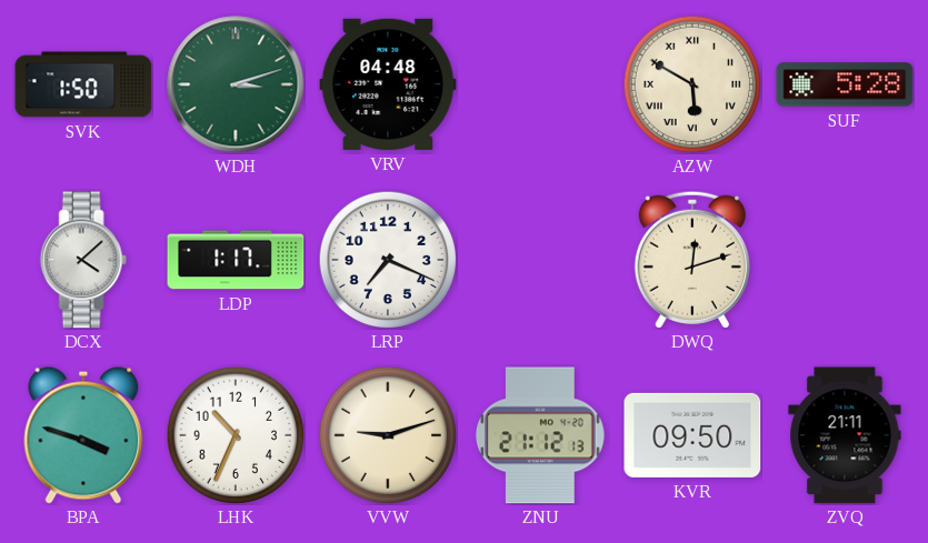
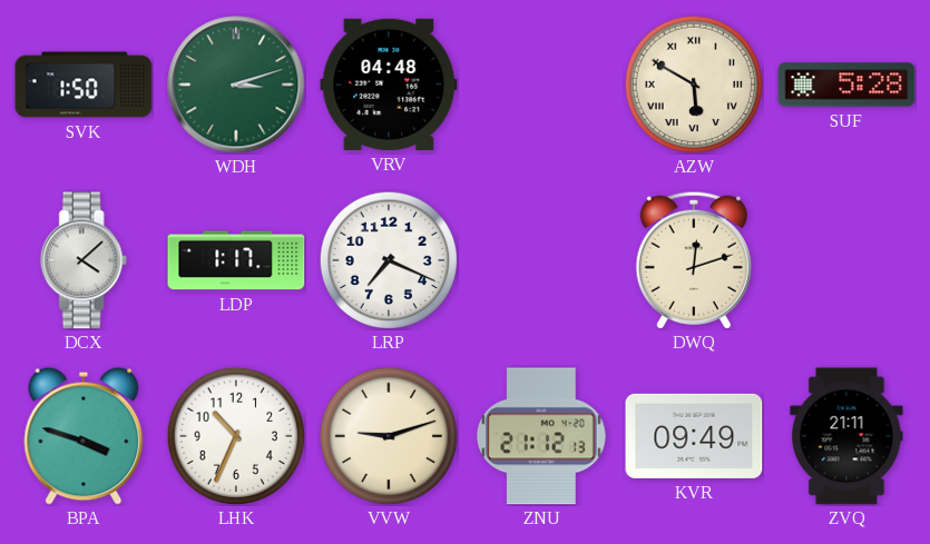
KVR: 09:50 -> 09:49 (694, 436)
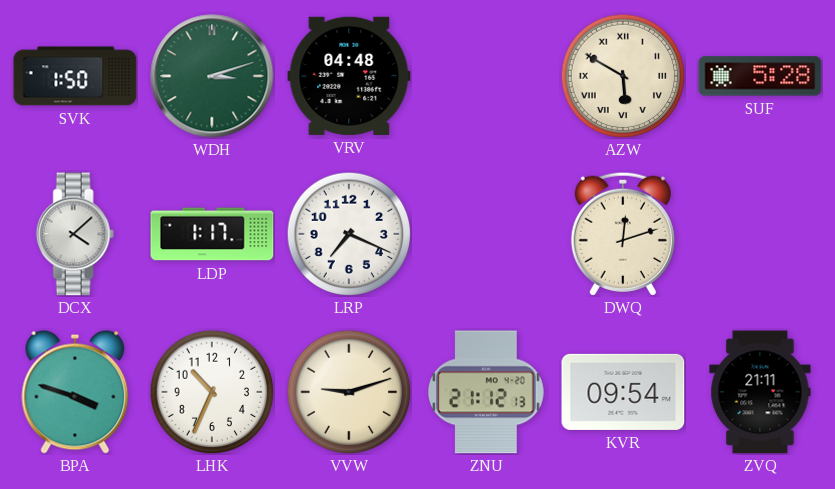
KVR: 09:49 -> 09:54 (623, 392)
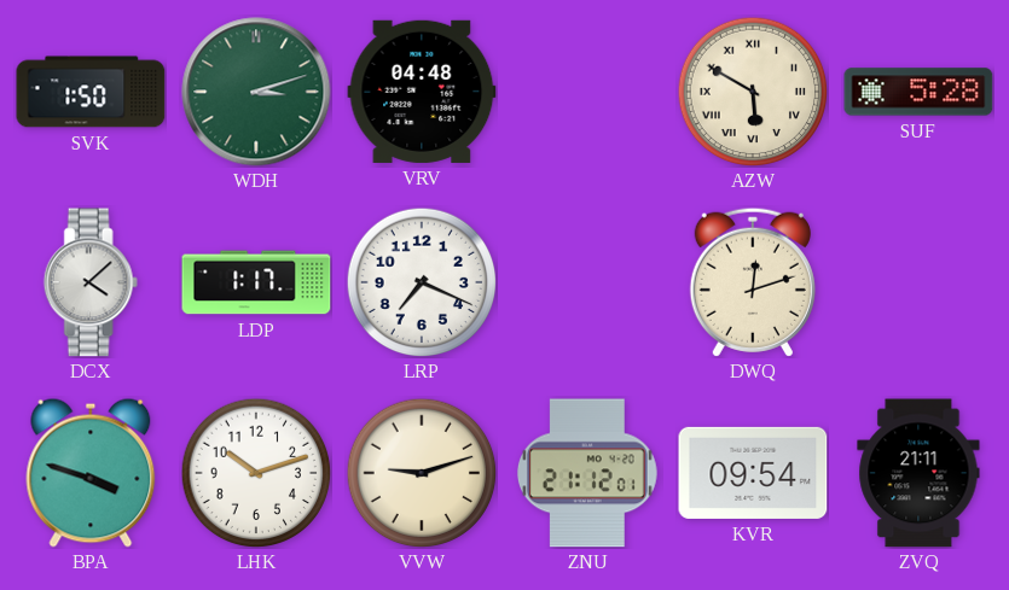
LHK: 10:34 -> 10:12 (256, 473)
ZNU: 21:12:13 -> 21:12:01 (587, 473)
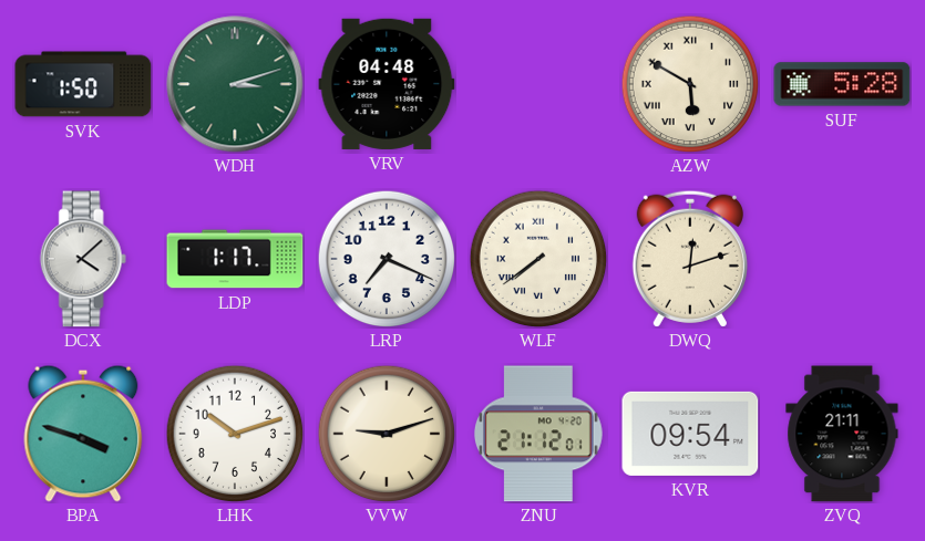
WLF: none -> 7:39 (538, 259)
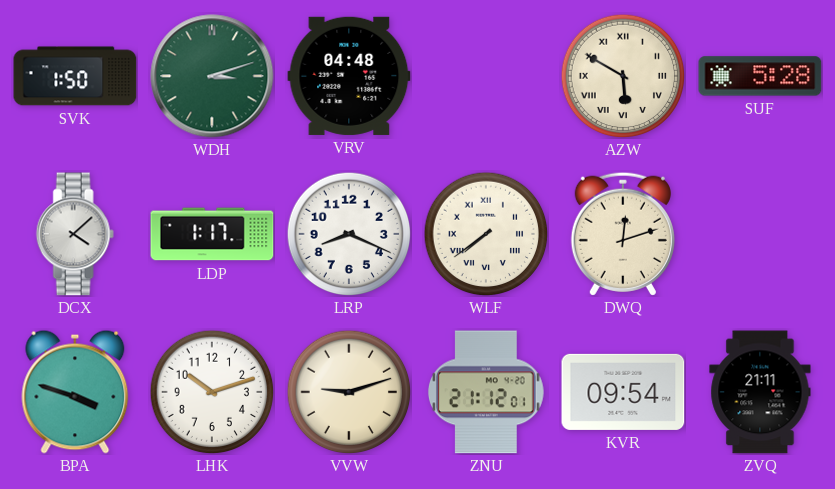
LRP: 7:19 -> 8:19 (349, 234)
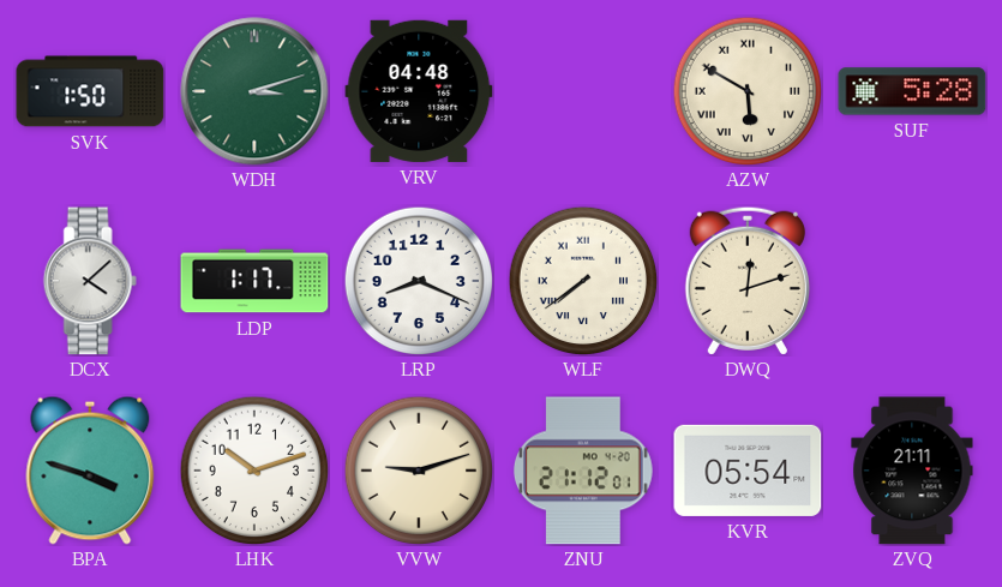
KVR: 09:54 -> 05:54 (748, 471)
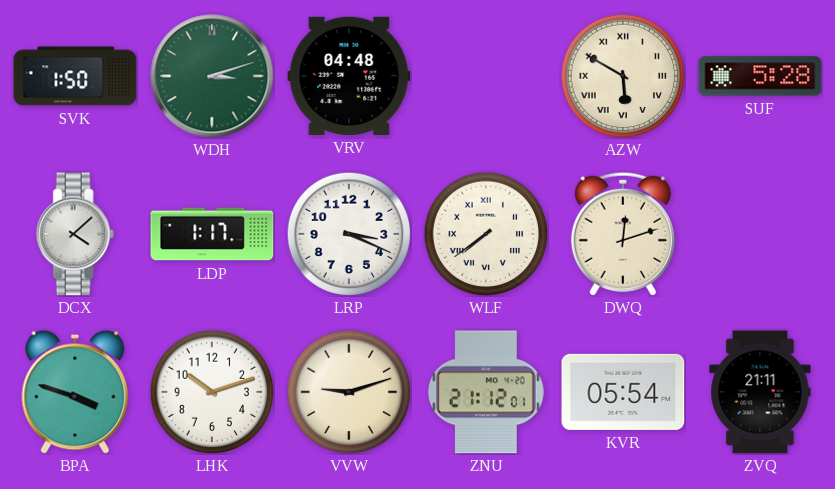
LRP: 8:19 -> 3:19 (349, 234)
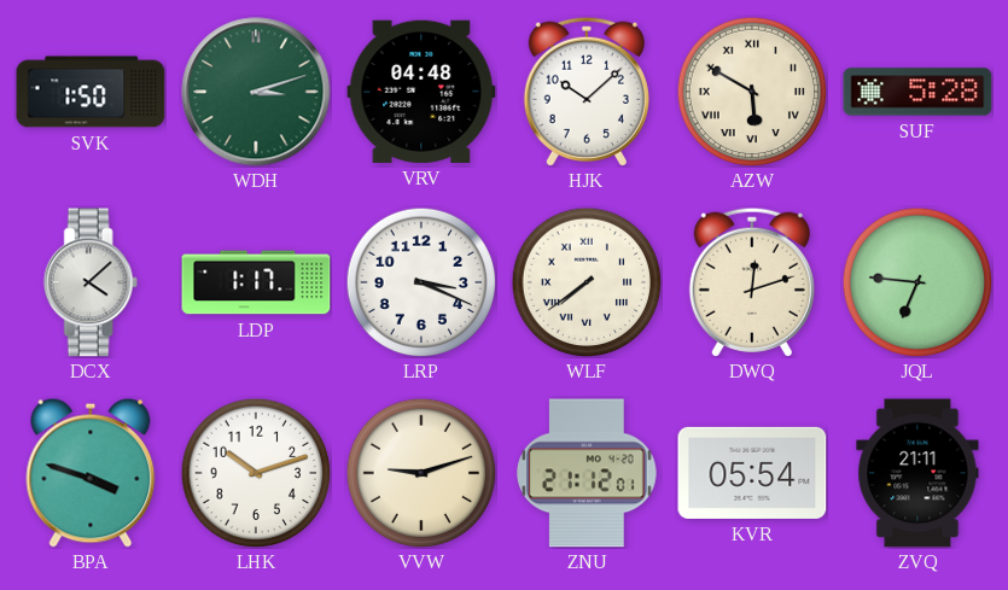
HJK: none -> 10:08 (587, 92)
JQL: none -> 6:46 (917, 282)
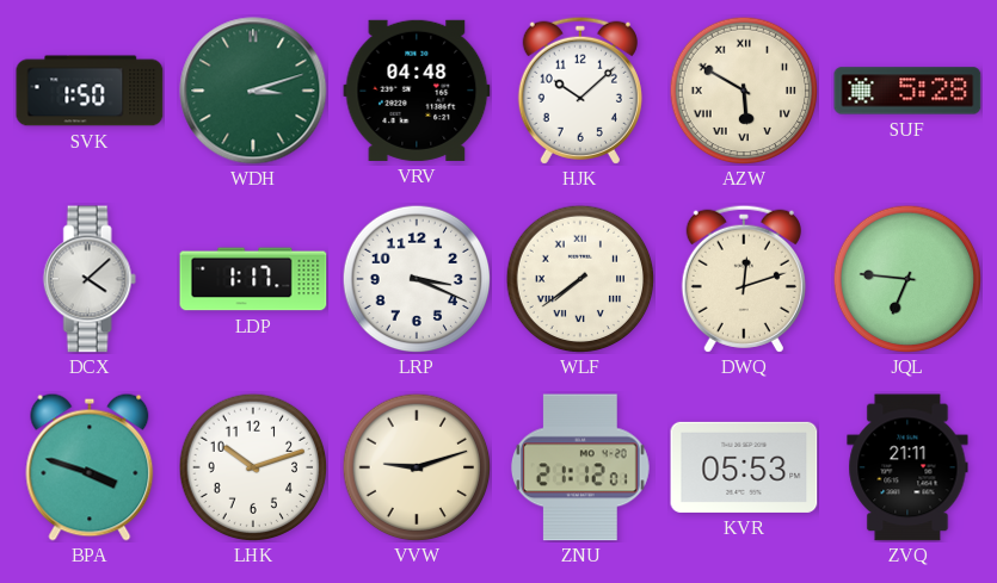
KVR: 05:54 -> 05:53 (744, 467)
